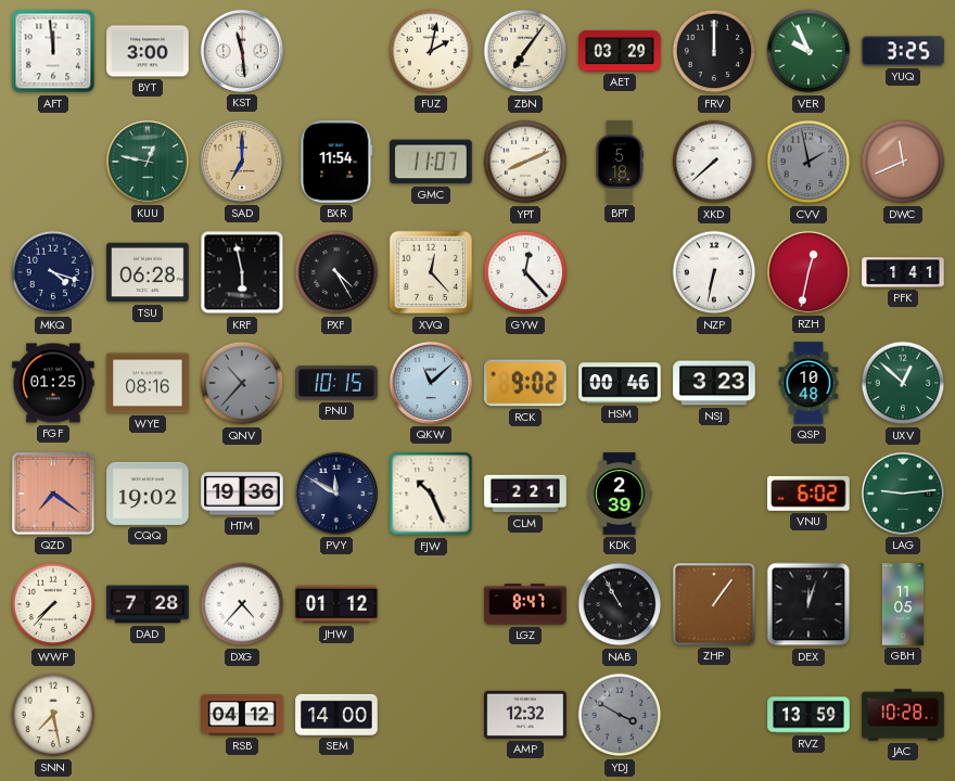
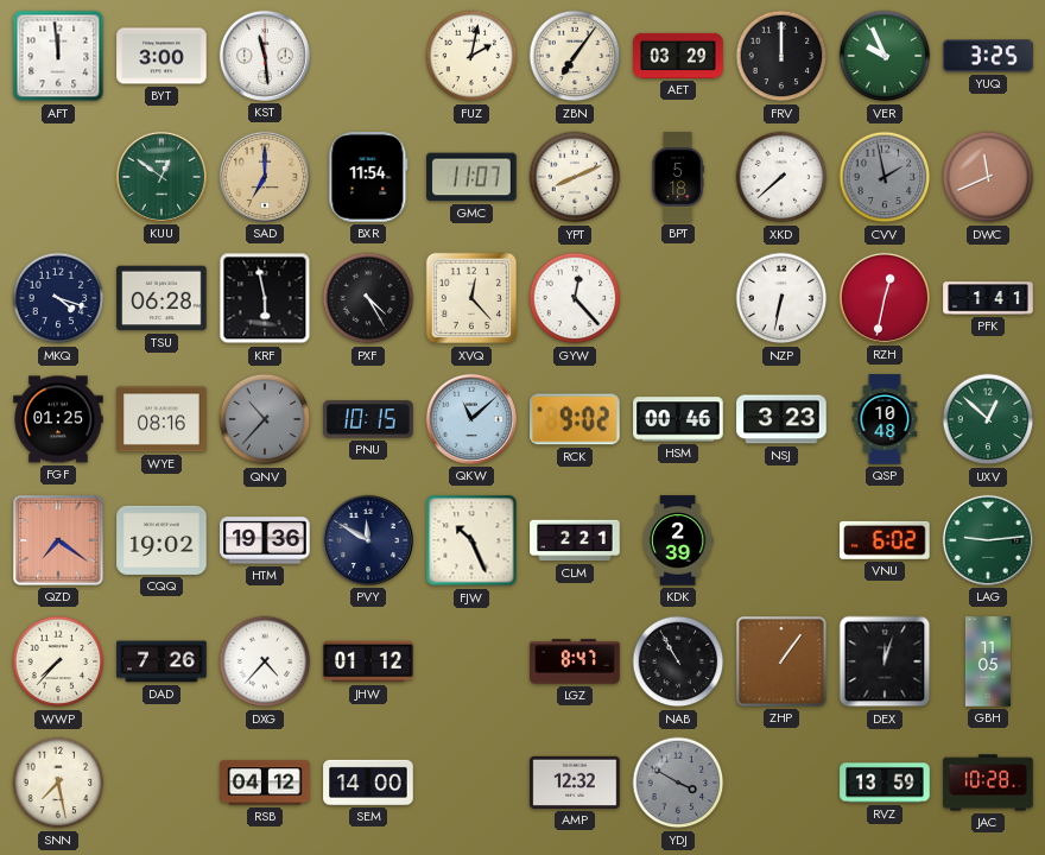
KUU: 12:47 -> 12:51 (161, 177)
DAD: 7:28 -> 7:26 (161, 661)
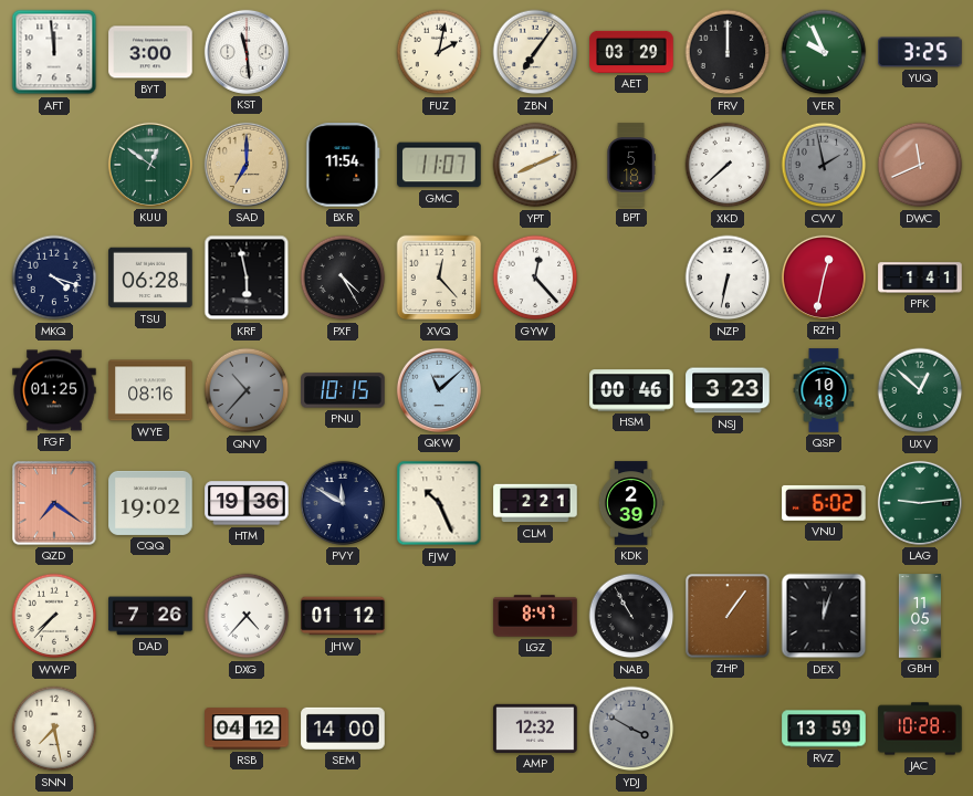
RCK: 9:02 -> none (575, 419)
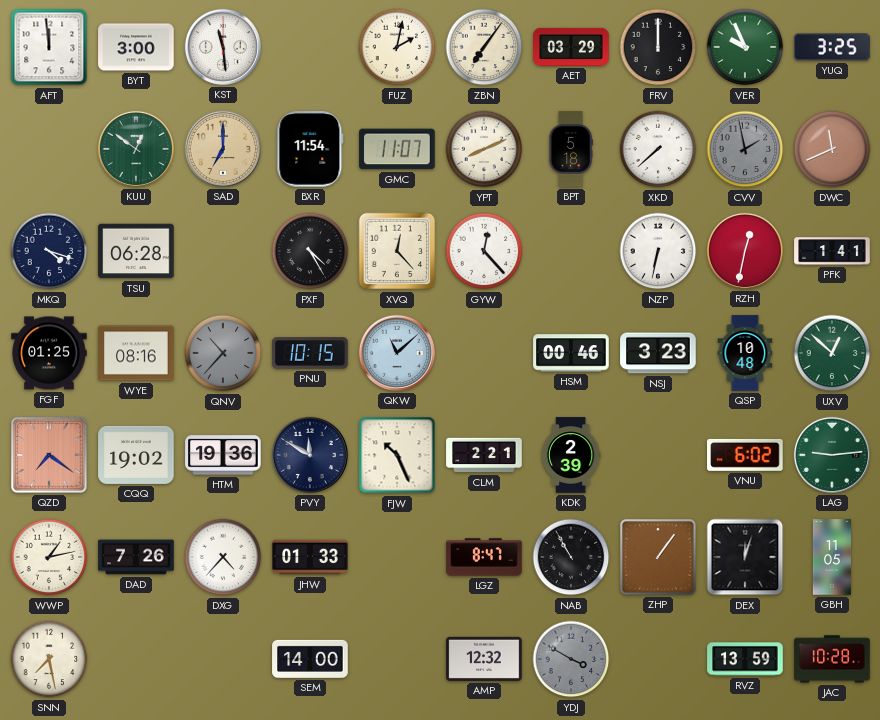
KRF: 5:58 -> none (247, 277)
WWP: 7:37 -> 1:13 (49, 557)
JHW: 01:12 -> 01:33 (310, 557)
RSB: 04:12 -> none (247, 729)
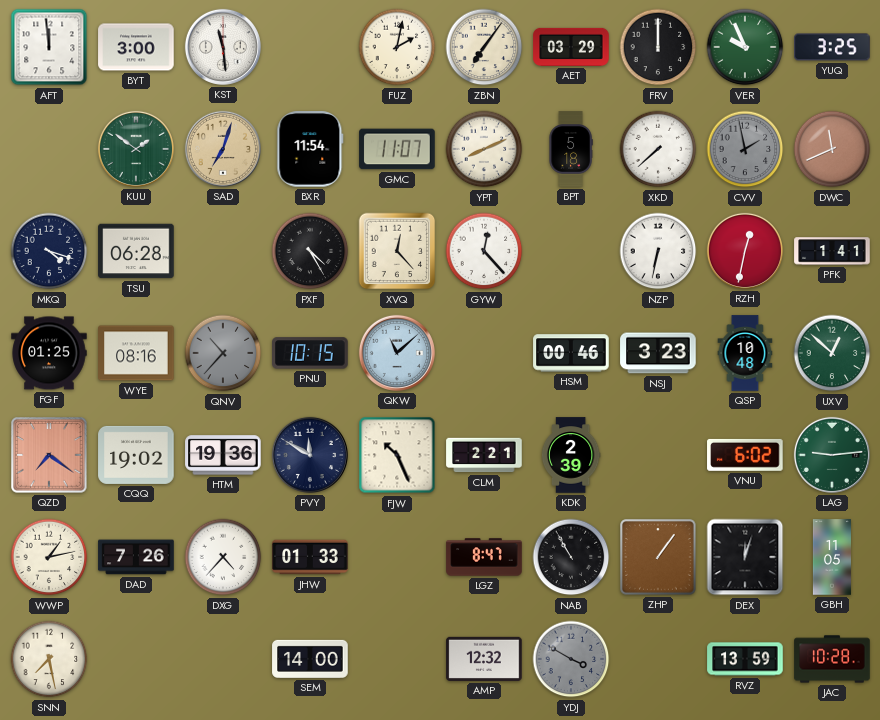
KUU: 12:51 -> 1:51 (136, 149)
SAD: 7:00 -> 7:03 (223, 149)
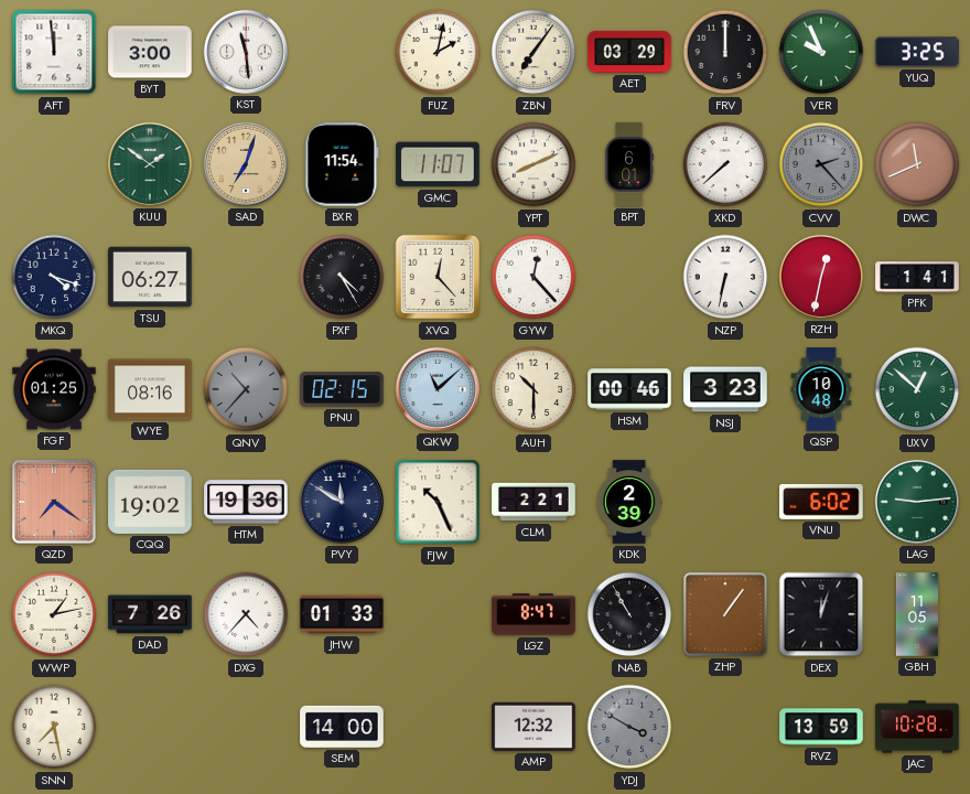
BPT: 5:18 -> 6:01 (629, 164)
CVV: 1:58 -> 2:23 (821, 164)
TSU: 06:28 -> 06:27 (150, 277)
PNU: 10:15 -> 02:15 (342, 389)
AUH: none -> 10:30 (533, 389)
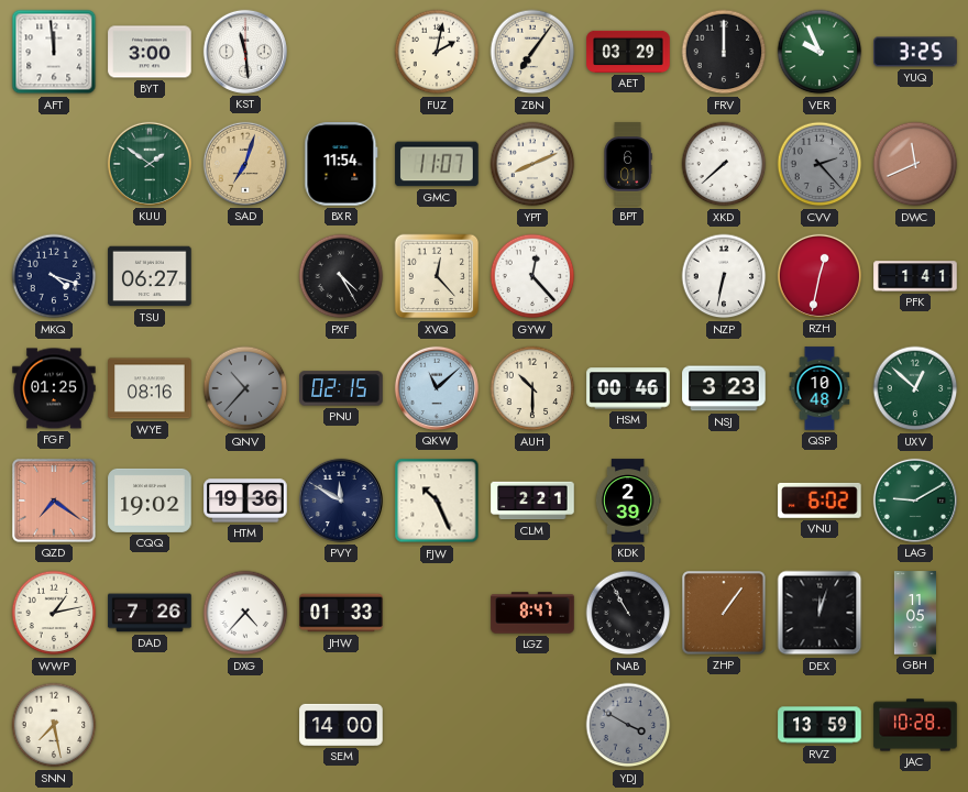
LAG: 9:14 -> 9:10 (915, 501)
AMP: 12:32 -> none (533, 727)
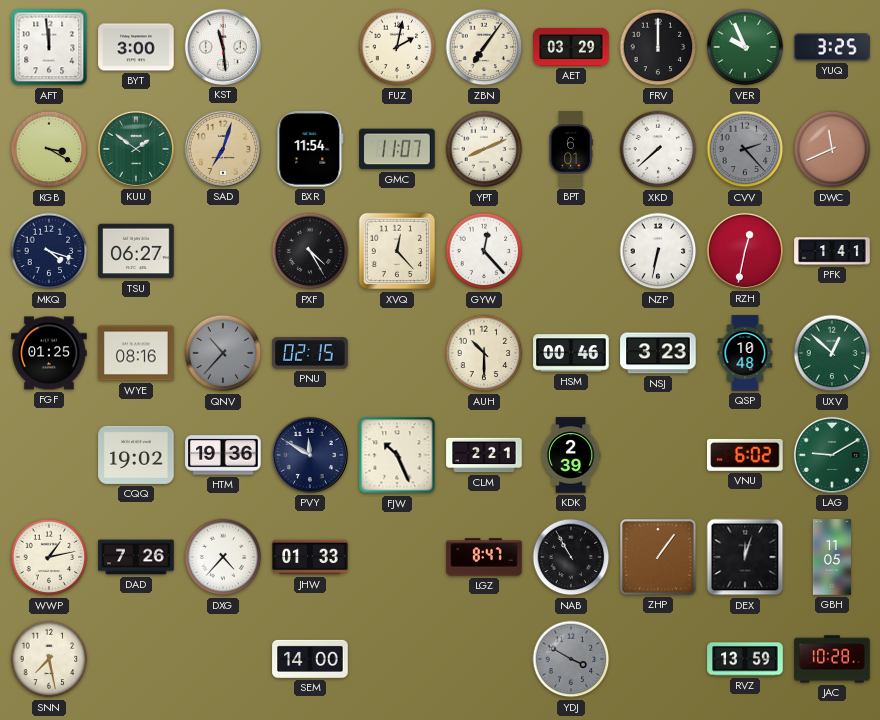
KGB: none -> 3:20 (49, 149)
QKW: 11:08 -> none (437, 388)
QZD: 7:21 -> none (54, 501)
